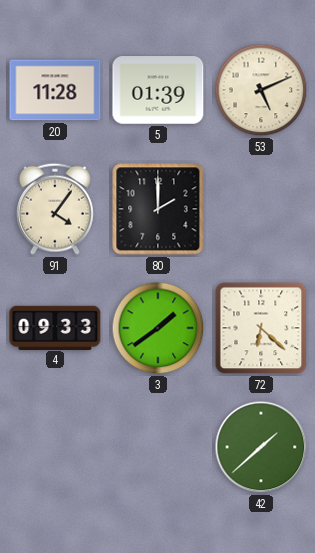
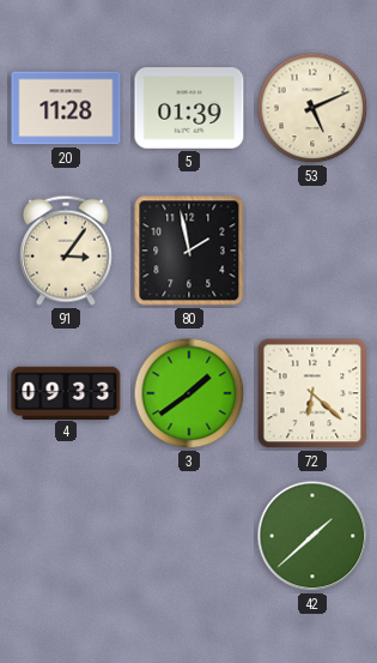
91: 4:06 -> 3:06 (66, 251)
80: 2:00 -> 1:58 (189, 251)
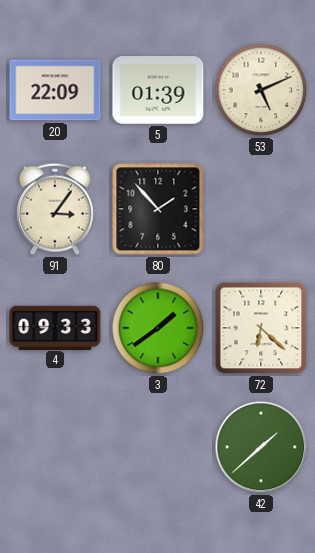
20: 11:28 -> 22:09 (55, 90)
80: 1:58 -> 1:53 (158, 209)
